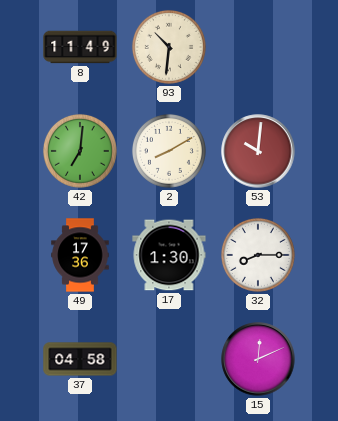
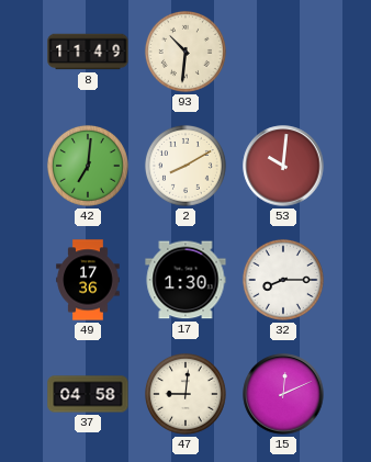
47: none -> 9:01 (185, 394)
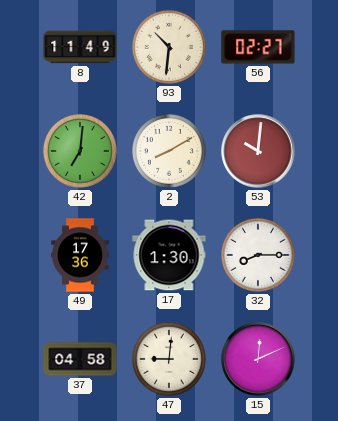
56: none -> 02:27 (258, 47)
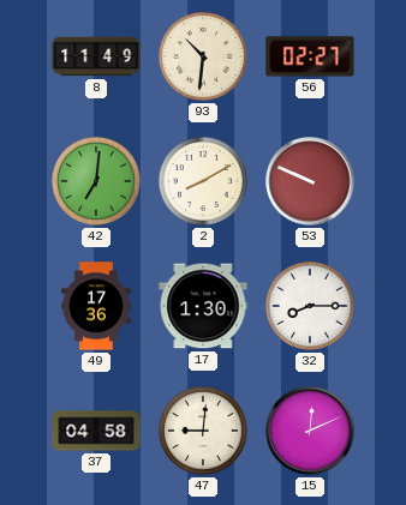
53: 10:01 -> 9:49 (310, 181)
